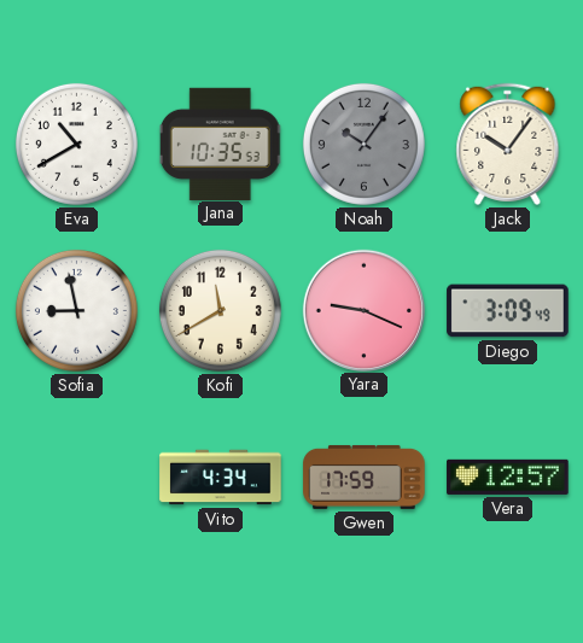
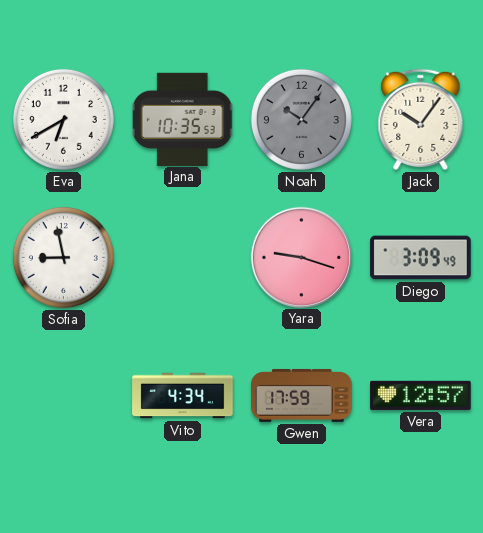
Eva: 10:40 -> 6:40 (63, 119)
Kofi: 11:40 -> none (220, 310)
Yara: 9:19 -> 9:18 (301, 257)
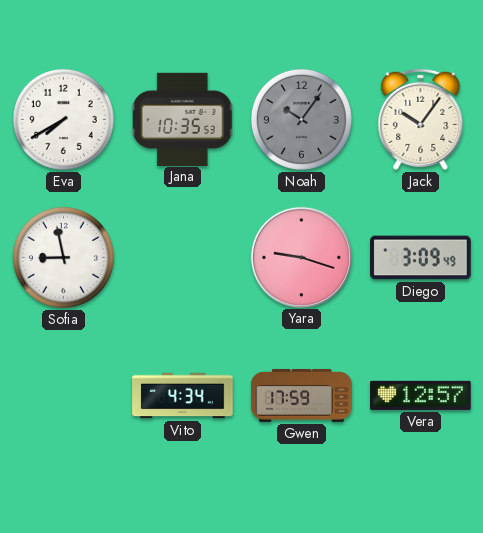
Eva: 6:40 -> 7:40 (63, 119)
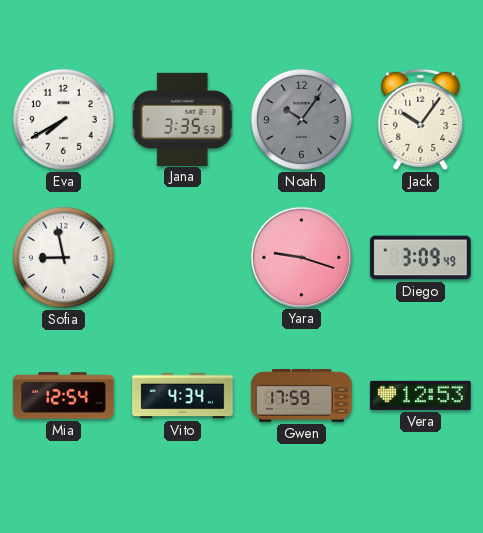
Jana: 10:35 -> 3:35 (183, 119)
Mia: none -> 12:54 (64, 396)
Vera: 12:57 -> 12:53 (421, 395)
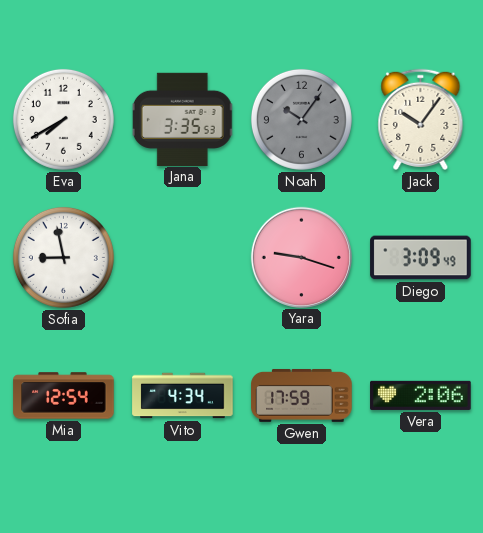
Vera: 12:53 -> 2:06 (421, 395)
